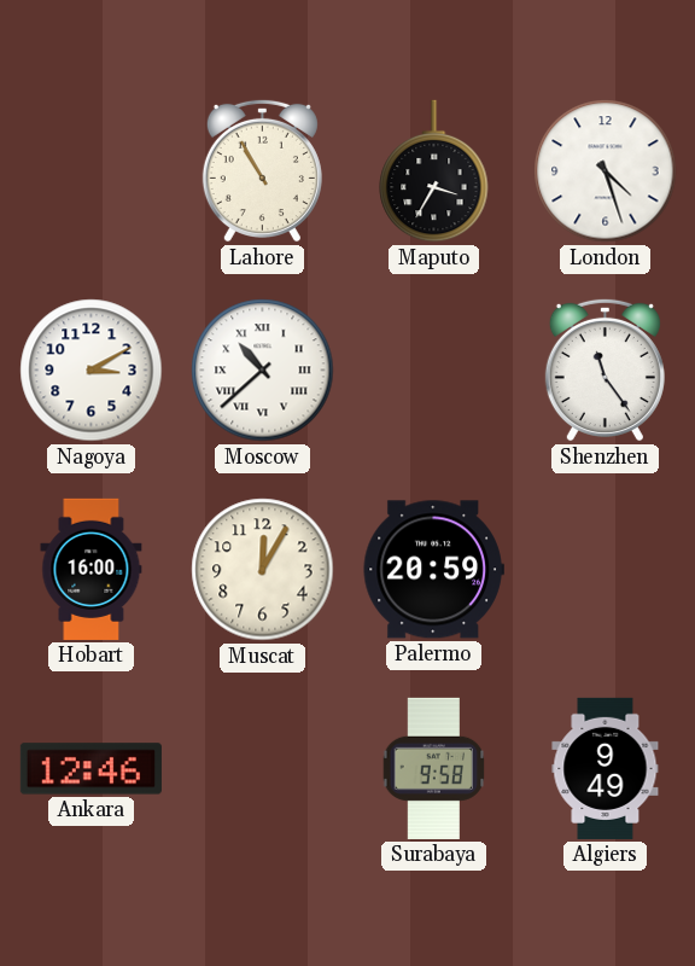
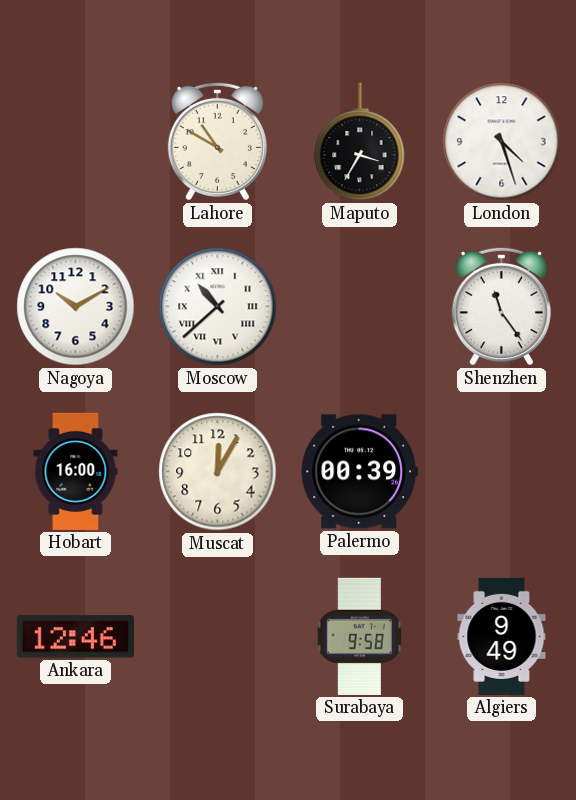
Lahore: 10:55 -> 10:50 (217, 141)
Nagoya: 3:10 -> 10:10 (76, 307)
Palermo: 20:59 -> 00:39 (359, 472)
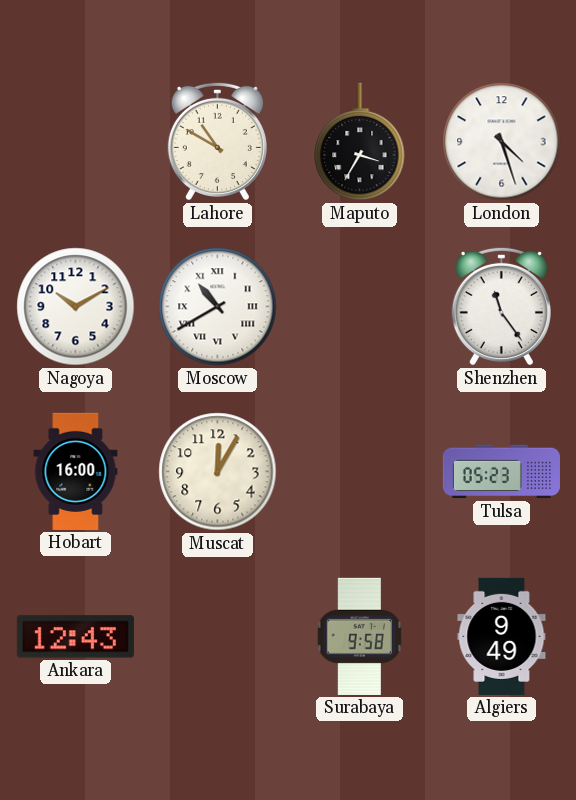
Moscow: 10:38 -> 10:40 (218, 307)
Palermo: 00:39 -> none (359, 472)
Tulsa: none -> 05:23 (501, 472)
Ankara: 12:46 -> 12:43 (75, 637)
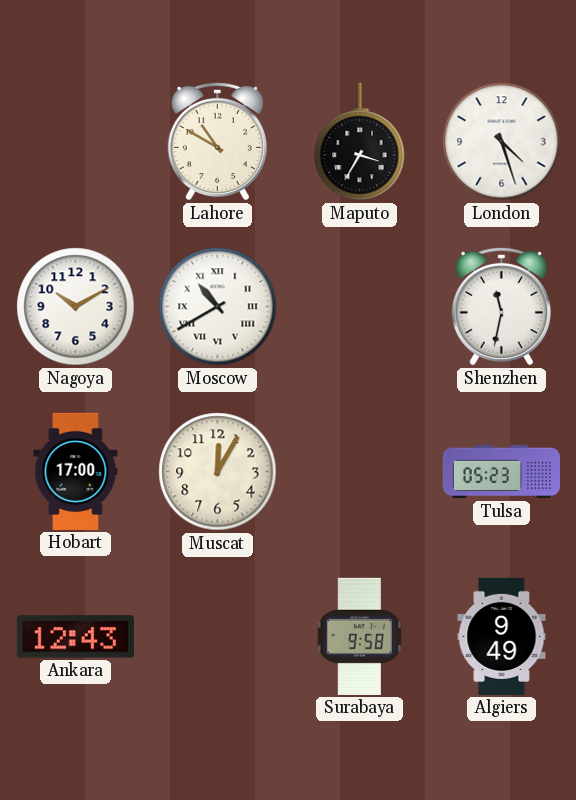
Shenzhen: 11:24 -> 11:32 (501, 306)
Hobart: 16:00 -> 17:00 (76, 471)
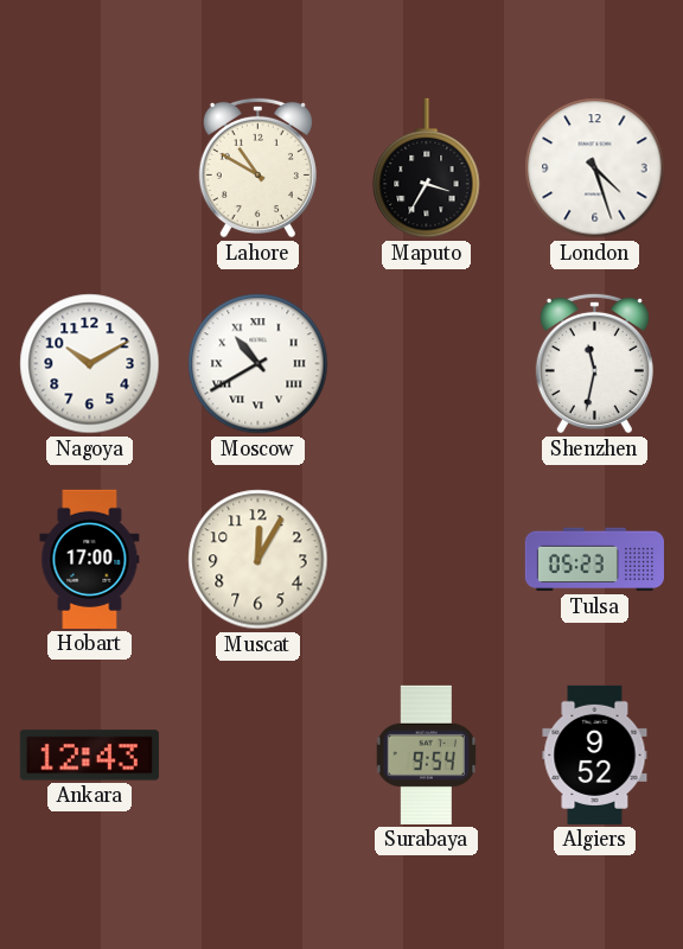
Surabaya: 9:58 -> 9:54 (427, 754)
Algiers: 9:49 -> 9:52 (595, 754)
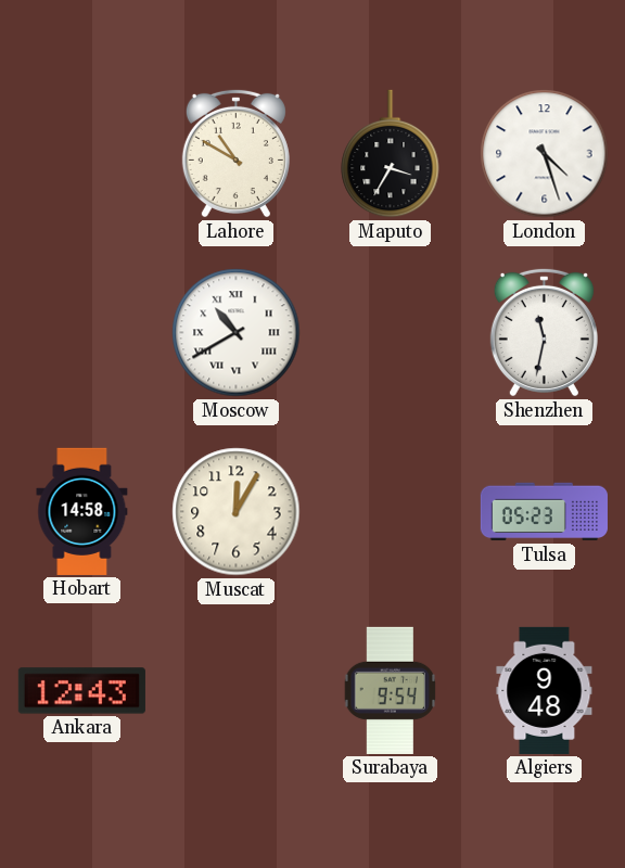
Nagoya: 10:10 -> none (90, 364)
Hobart: 17:00 -> 14:58 (82, 511)
Algiers: 9:52 -> 9:48 (545, 690)
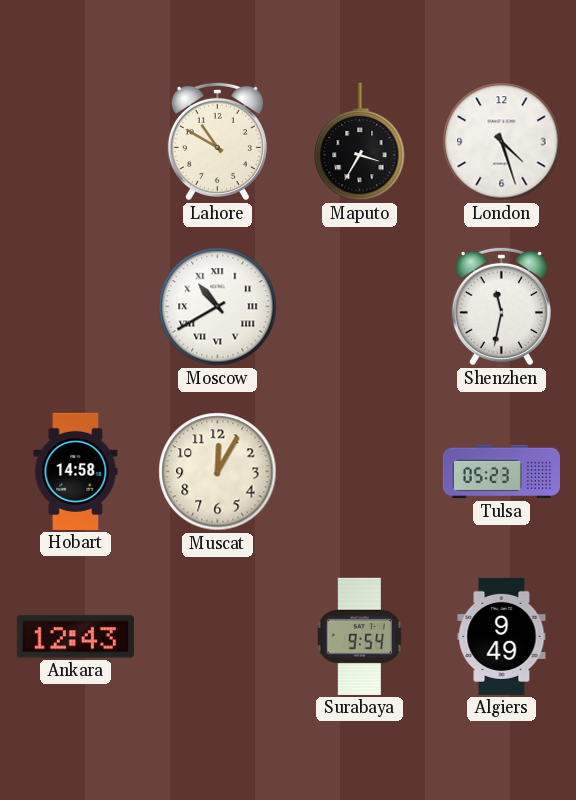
Algiers: 9:48 -> 9:49 (502, 636)
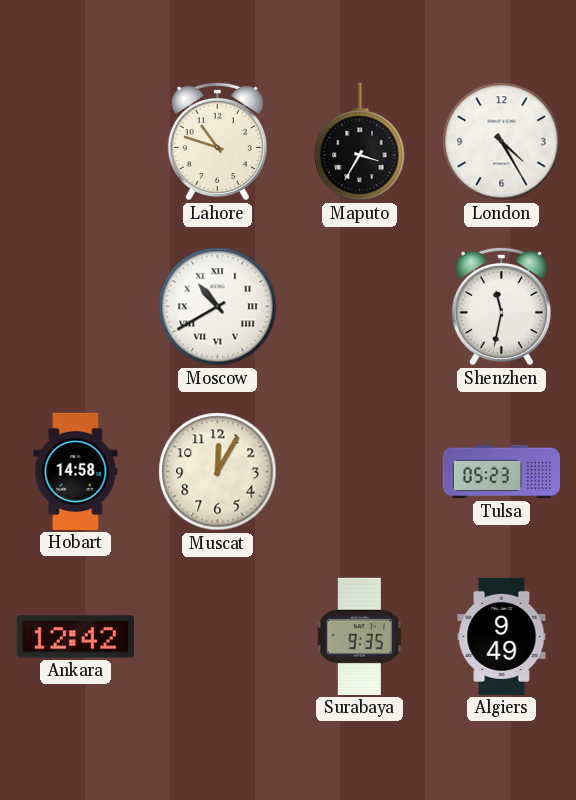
Lahore: 10:50 -> 10:48 (217, 141)
London: 4:27 -> 4:25 (502, 142)
Ankara: 12:43 -> 12:42 (75, 637)
Surabaya: 9:54 -> 9:35 (360, 636)
